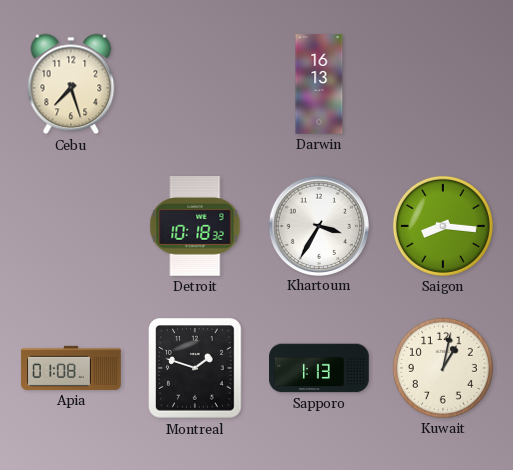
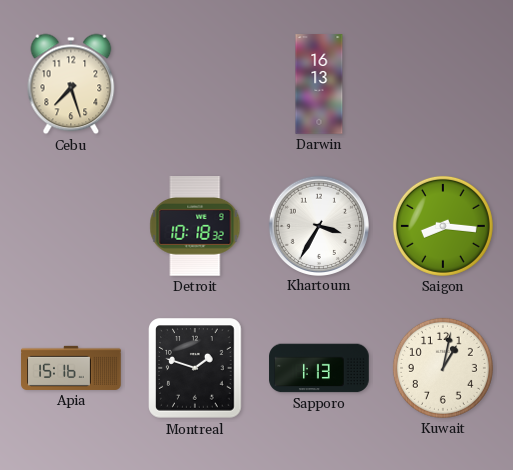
Apia: 01:08 -> 15:16 (71, 368)
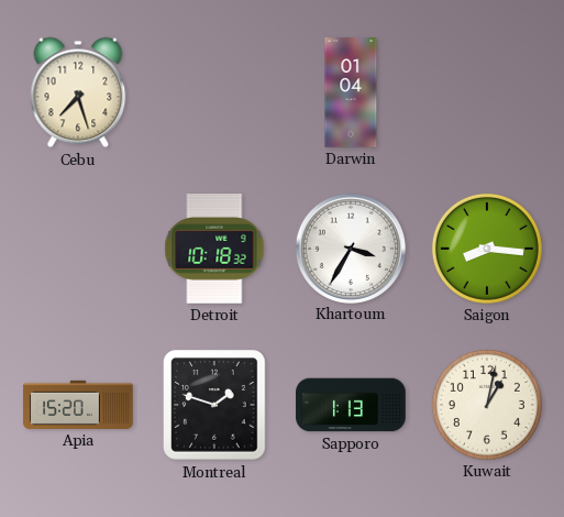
Darwin: 16:13 -> 01:04 (351, 92)
Apia: 15:16 -> 15:20 (78, 405)
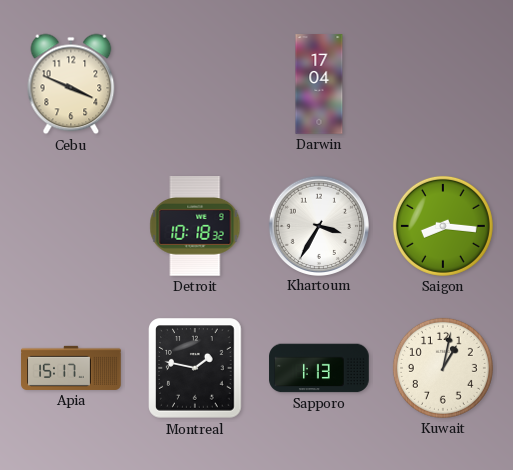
Cebu: 7:27 -> 3:49 (71, 84)
Darwin: 01:04 -> 17:04 (319, 84)
Apia: 15:20 -> 15:17 (71, 368)
Montreal: 1:48 -> 1:47 (195, 368)
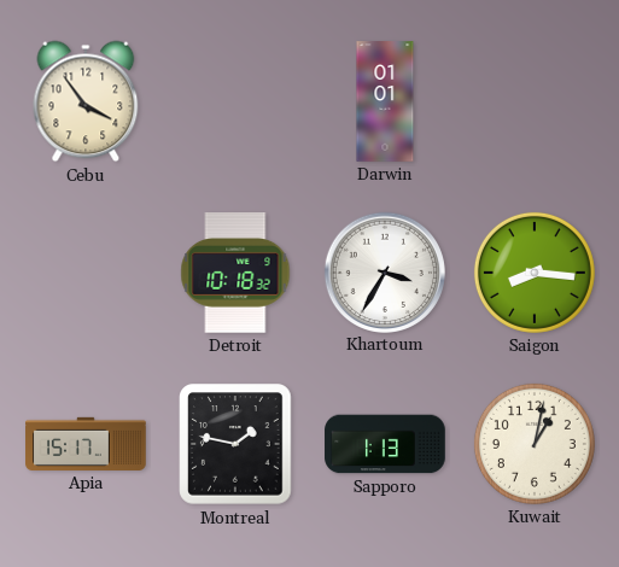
Cebu: 3:49 -> 3:54 (86, 101)
Darwin: 17:04 -> 01:01 (385, 101)
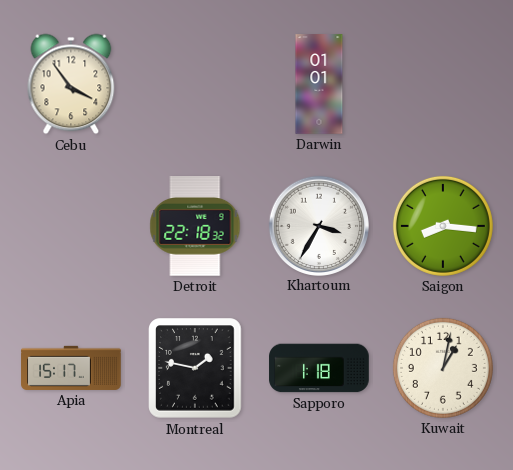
Detroit: 10:18 -> 22:18 (195, 226)
Sapporo: 1:13 -> 1:18 (319, 368)
